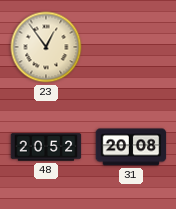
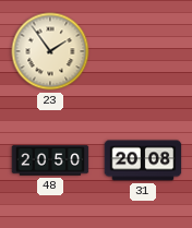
23: 12:54 -> 1:54 (50, 51)
48: 20:52 -> 20:50 (50, 160)
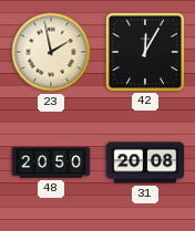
23: 1:54 -> 1:58 (51, 52)
42: none -> 12:05 (144, 51)
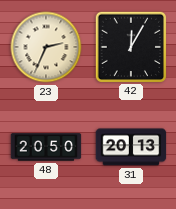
23: 1:58 -> 2:34 (46, 47)
31: 20:08 -> 20:13 (131, 147)
